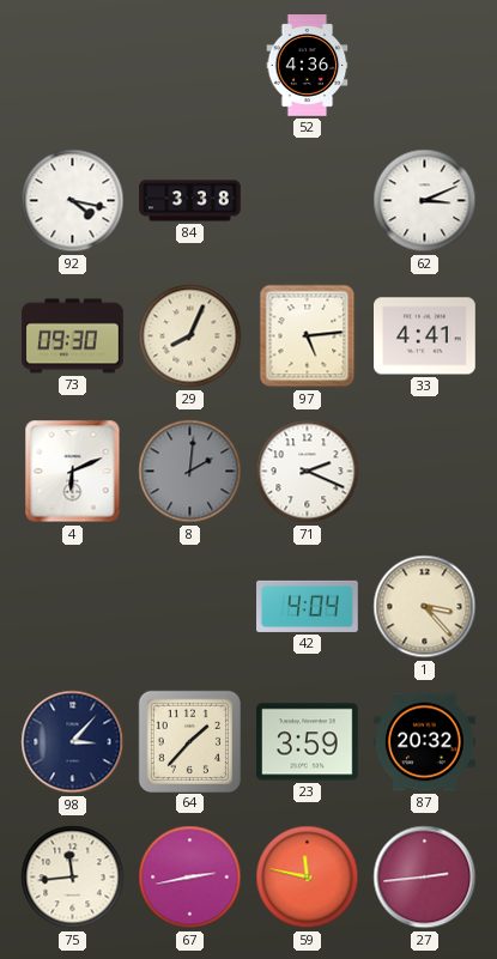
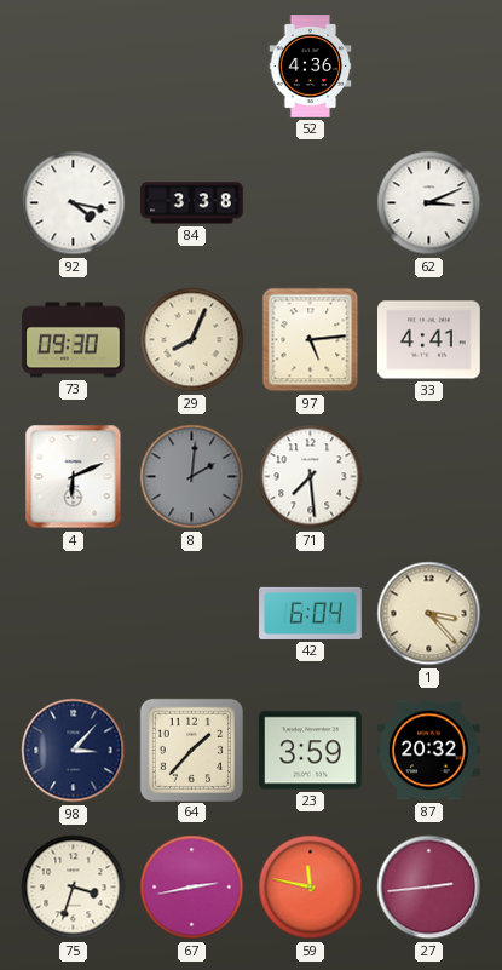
71: 2:19 -> 7:29 (311, 477)
42: 4:04 -> 6:04 (311, 613)
75: 11:44 -> 3:33 (74, 888)
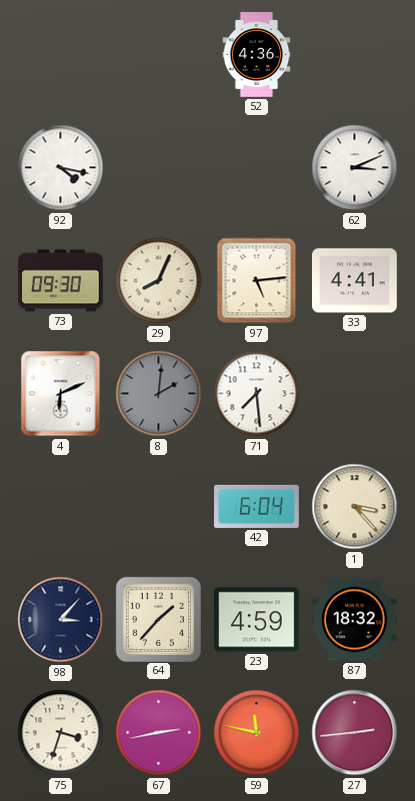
84: 3:38 -> none (192, 203)
23: 3:59 -> 4:59 (257, 620)
87: 20:32 -> 18:32 (355, 620)
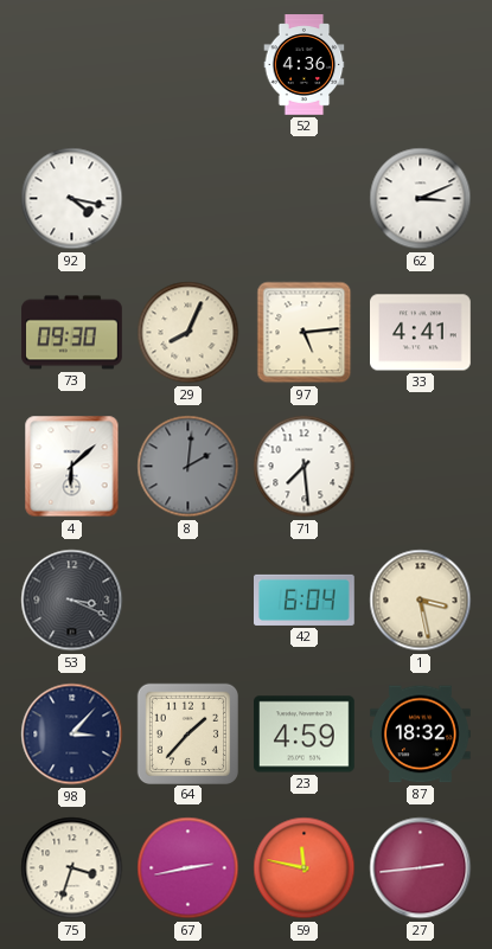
4: 6:11 -> 6:08 (72, 467)
53: none -> 3:19 (72, 601)
1: 3:23 -> 3:28 (421, 601)
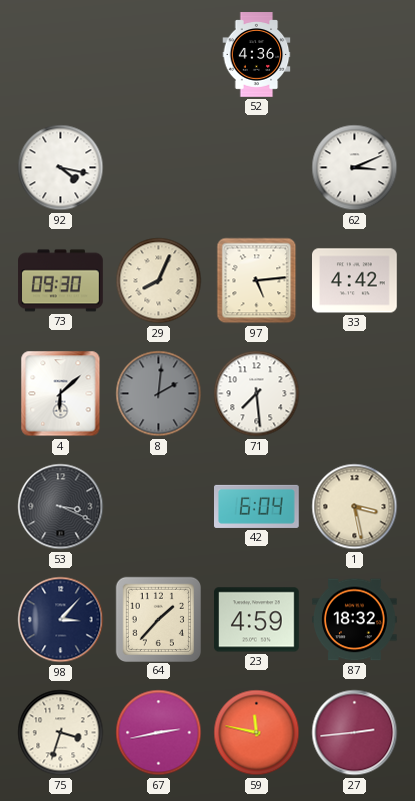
33: 4:41 -> 4:42 (355, 281)
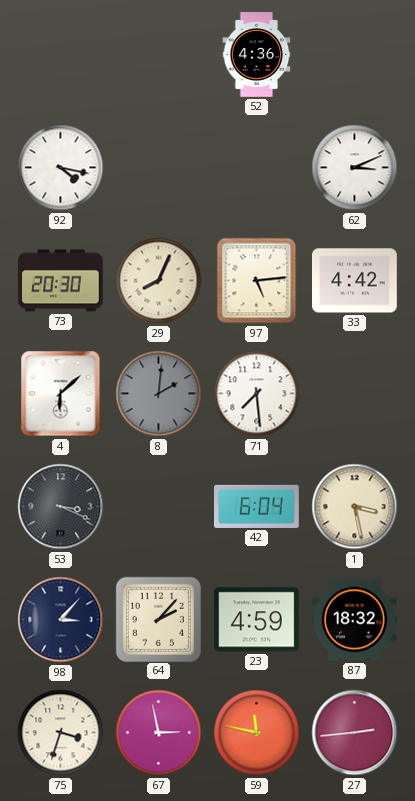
73: 09:30 -> 20:30 (61, 281)
64: 1:37 -> 2:07 (158, 619)
67: 2:43 -> 2:58 (159, 733)
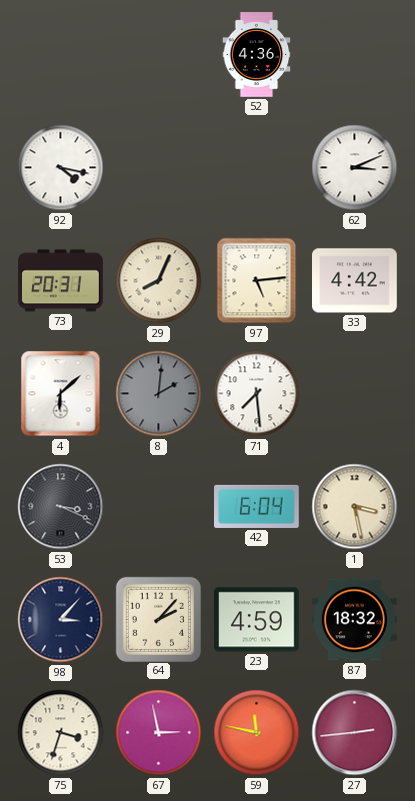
73: 20:30 -> 20:31 (61, 281)
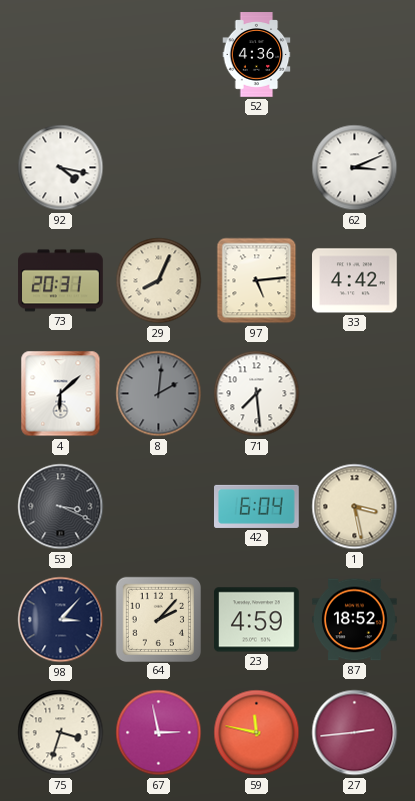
87: 18:32 -> 18:52 (355, 620)
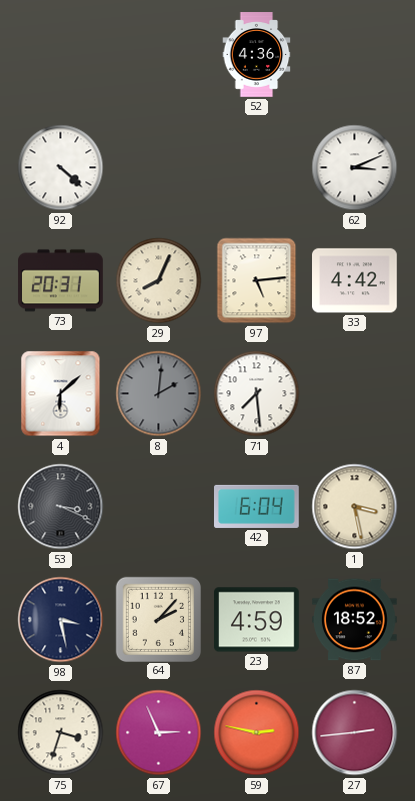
92: 4:17 -> 4:22 (61, 168)
98: 3:07 -> 3:28 (61, 620)
67: 2:58 -> 2:56 (159, 733)
59: 11:47 -> 2:47 (257, 733)
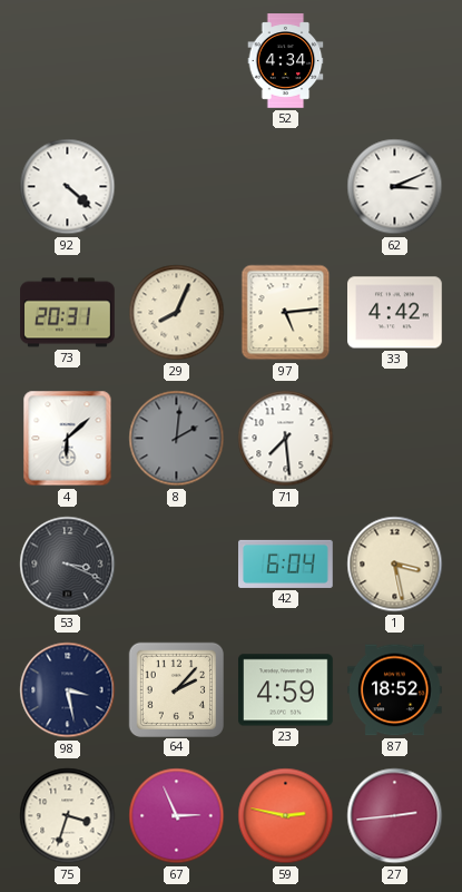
52: 4:36 -> 4:34 (286, 61)
